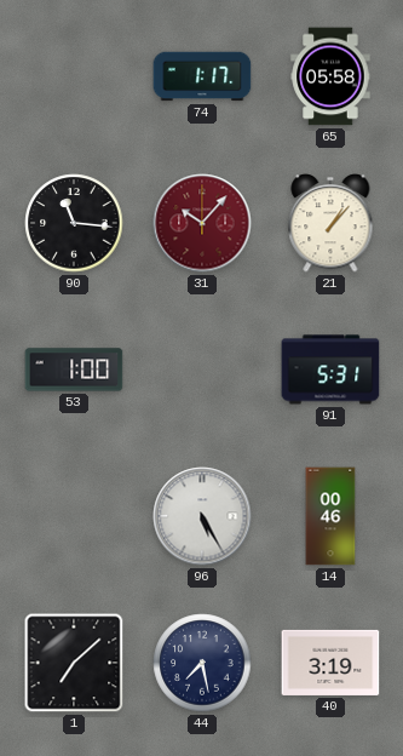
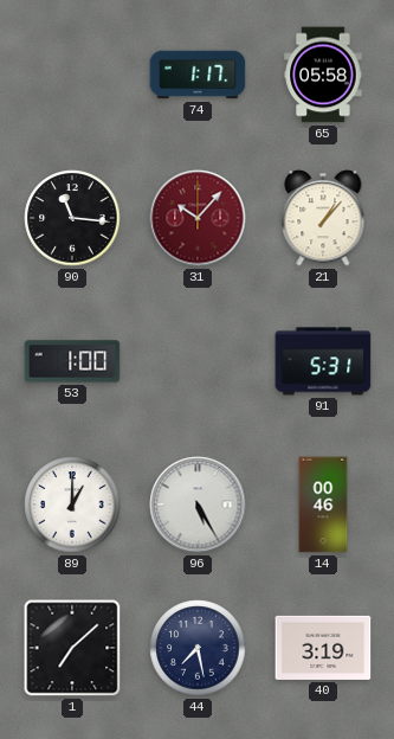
89: none -> 1:00 (72, 505)
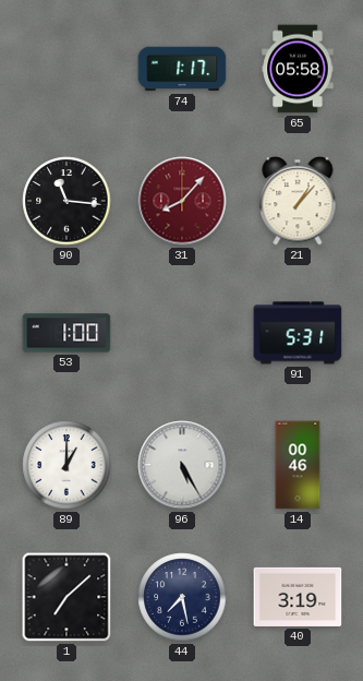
31: 10:07 -> 8:07 (182, 201)
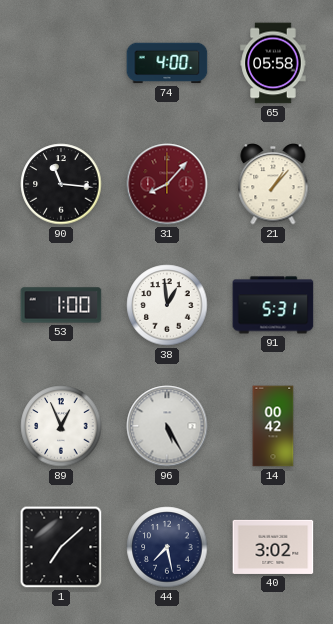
74: 1:17 -> 4:00 (167, 63)
38: none -> 12:59 (167, 305)
89: 1:00 -> 12:56 (61, 426)
14: 00:46 -> 00:42 (273, 426)
40: 3:19 -> 3:02 (273, 547)
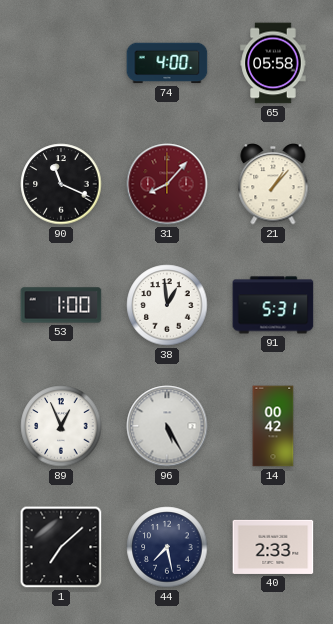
90: 11:16 -> 11:19 (61, 184)
40: 3:02 -> 2:33 (273, 547)
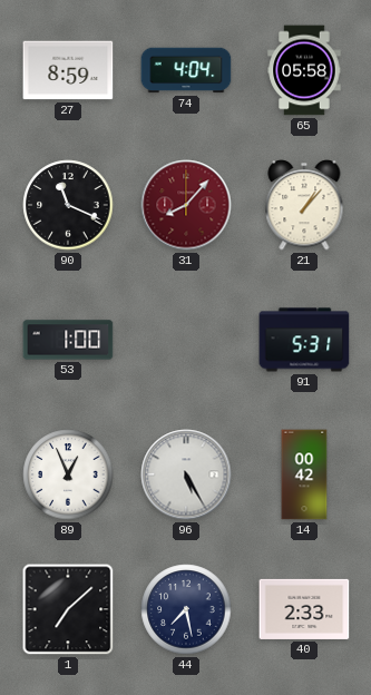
27: none -> 8:59 (68, 70)
74: 4:00 -> 4:04 (186, 70)
38: 12:59 -> none (167, 305)
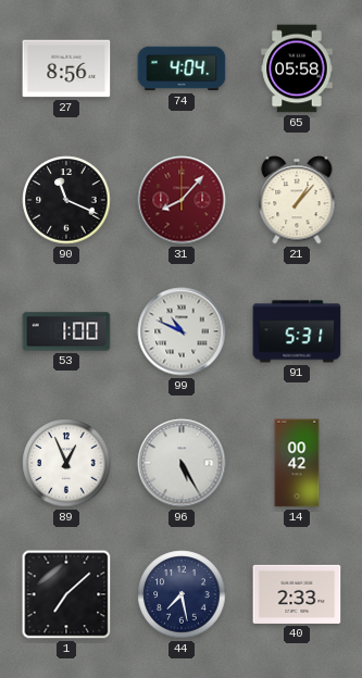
27: 8:59 -> 8:56 (66, 68)
99: none -> 10:49 (182, 331)
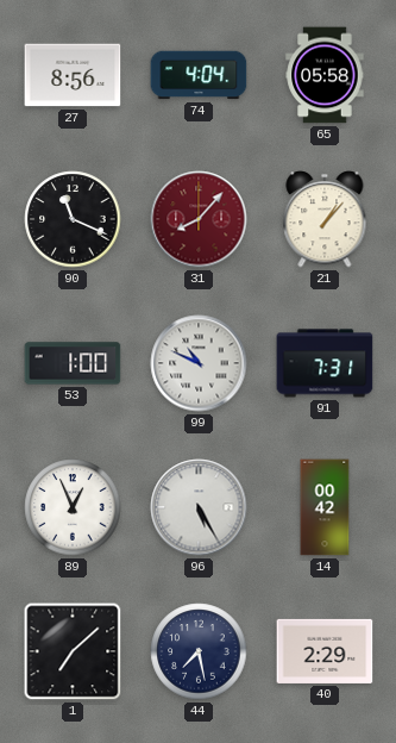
91: 5:31 -> 7:31 (325, 363)
40: 2:33 -> 2:29 (325, 651)
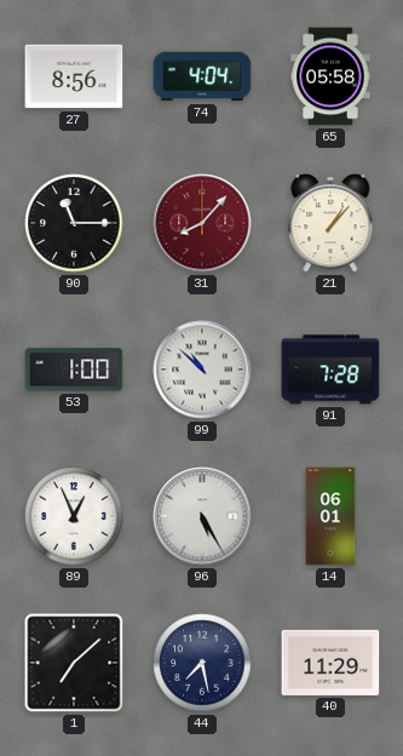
90: 11:19 -> 11:15 (74, 223)
99: 10:49 -> 10:52 (202, 370)
91: 7:31 -> 7:28 (330, 370)
14: 00:42 -> 06:01 (330, 516)
40: 2:29 -> 11:29 (330, 663)
